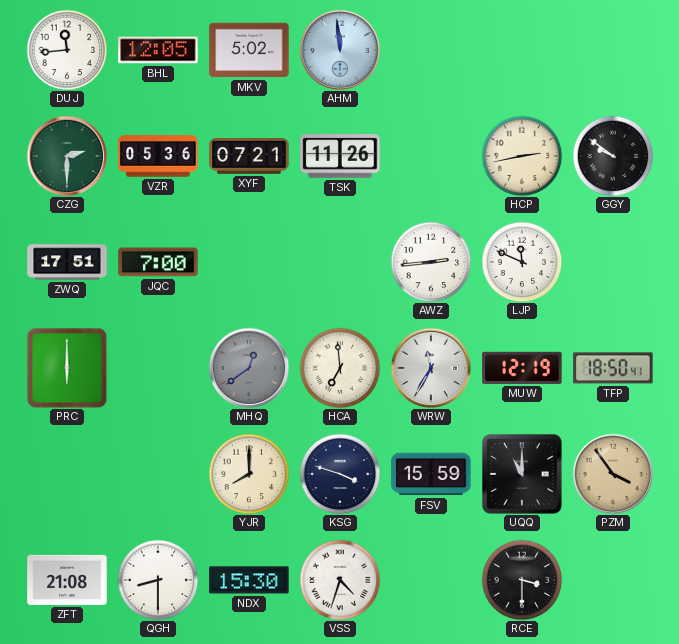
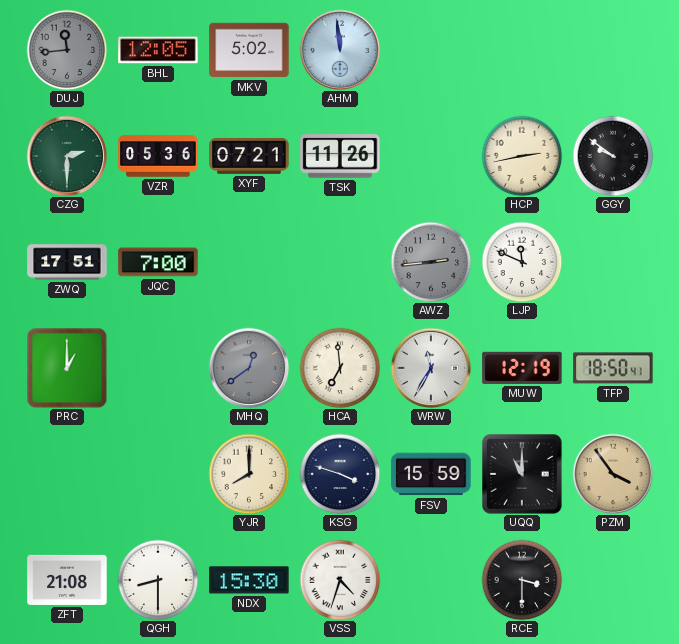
DUJ dial: white -> grey (67, 50)
AWZ dial: white -> grey (431, 262)
PRC: 6:00 -> 1:00 (67, 368)
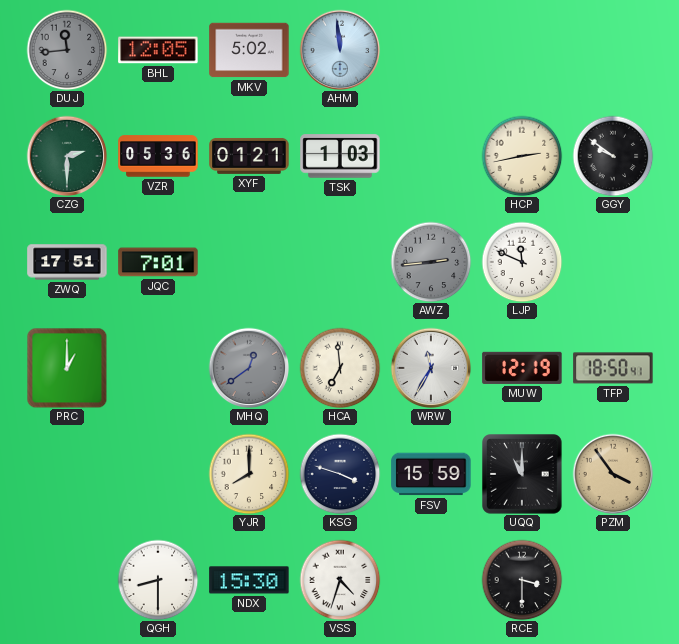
XYF: 07:21 -> 01:21 (249, 156)
TSK: 11:26 -> 1:03 (340, 156)
JQC: 7:00 -> 7:01 (158, 262)
ZFT: 21:08 -> none (67, 580)
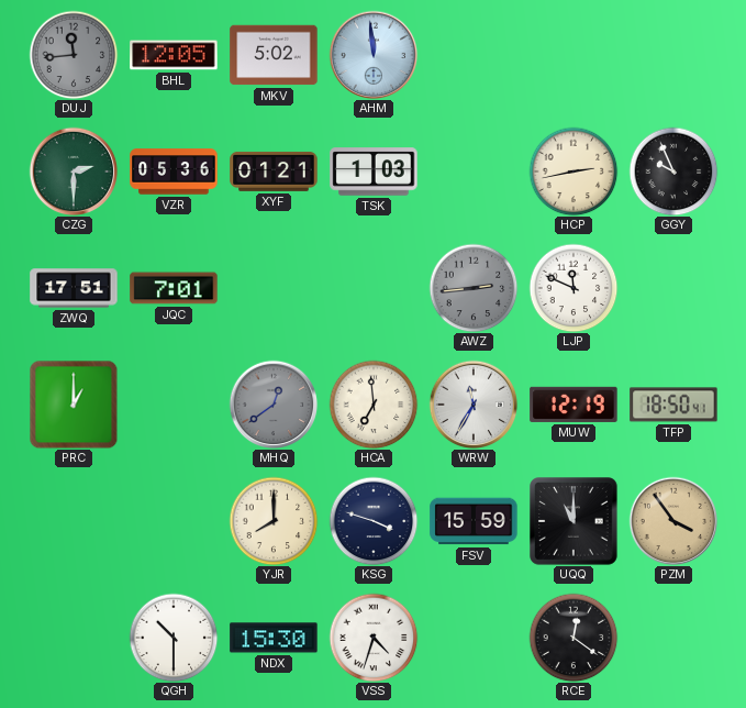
GGY: 9:51 -> 9:56 (673, 172)
QGH: 8:30 -> 10:30 (174, 638)
RCE: 3:30 -> 12:21 (574, 638)
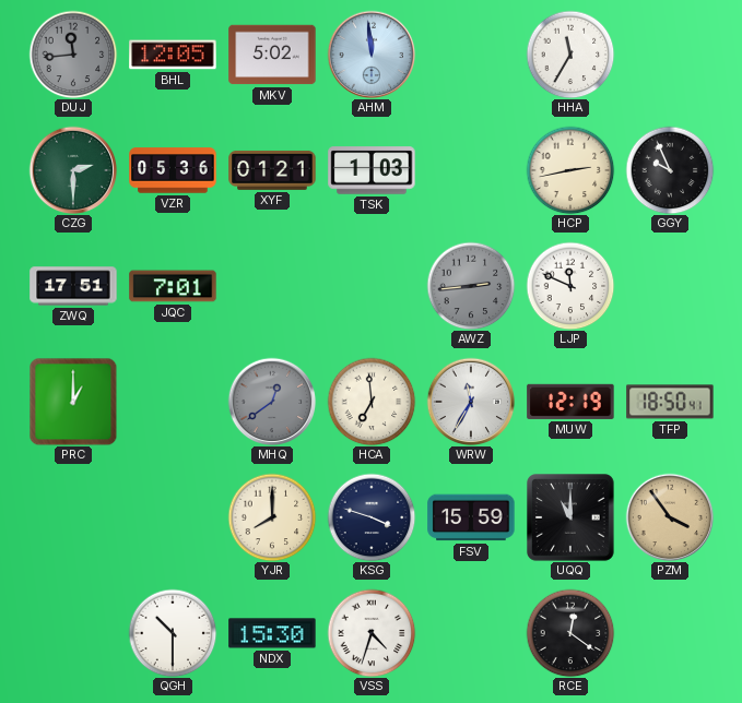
HHA: none -> 11:35 (570, 55)
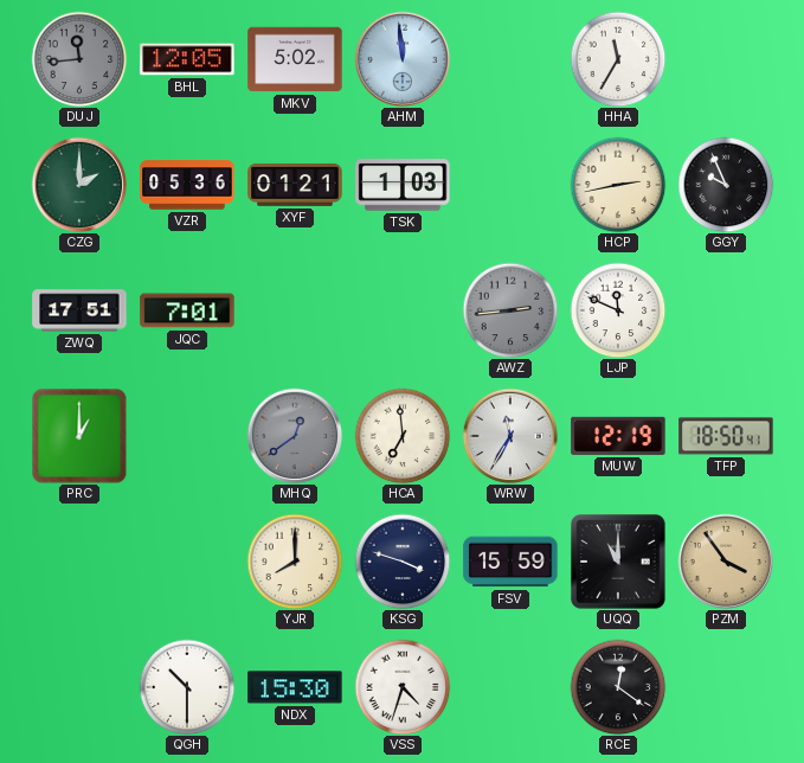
CZG: 2:30 -> 2:00 (79, 185)
